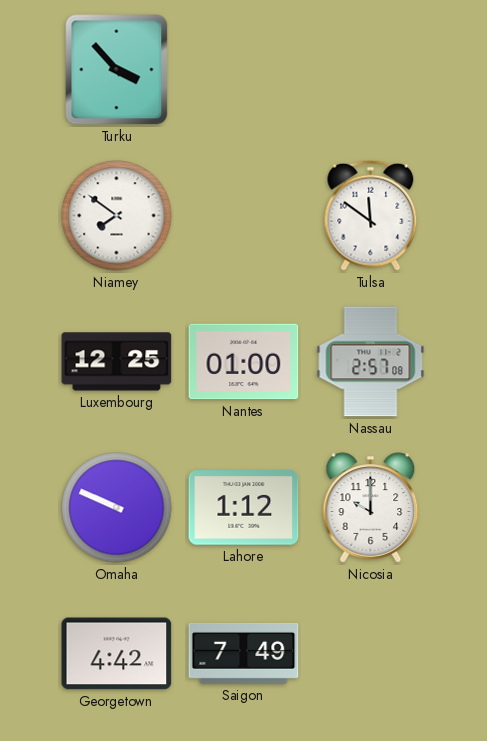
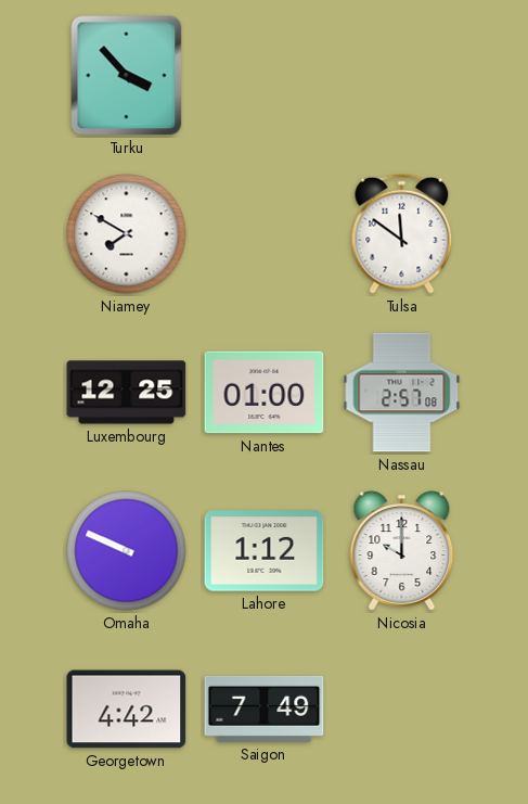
Niamey: 7:51 -> 7:50 (127, 234)
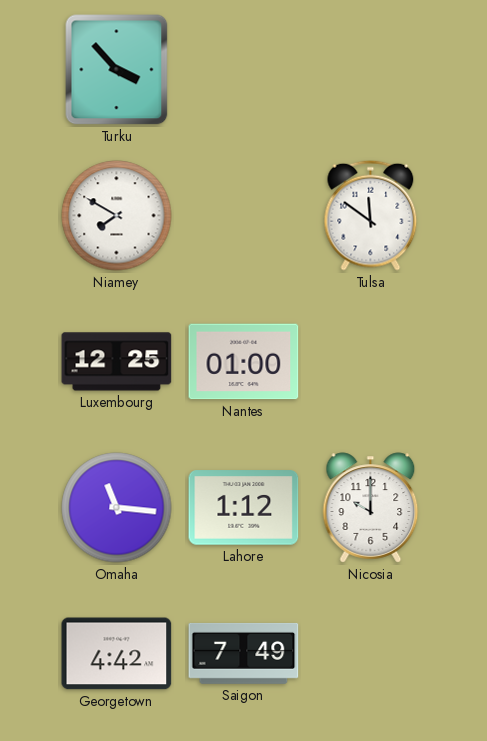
Nassau: 2:57 -> none (402, 393)
Omaha: 9:49 -> 11:16 (117, 508)
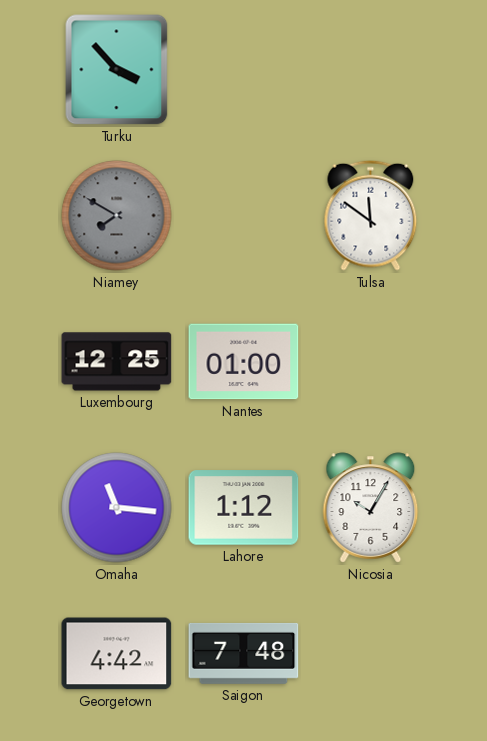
Niamey dial: white -> grey (117, 216)
Nicosia: 10:00 -> 10:05 (371, 508)
Saigon: 7:49 -> 7:48 (244, 653)
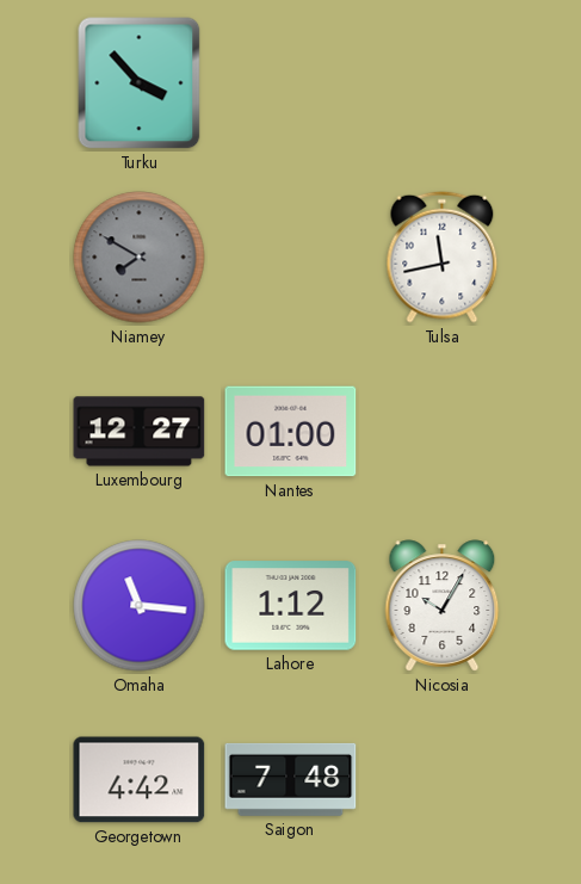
Tulsa: 11:51 -> 11:43 (443, 256)
Luxembourg: 12:25 -> 12:27 (140, 432)
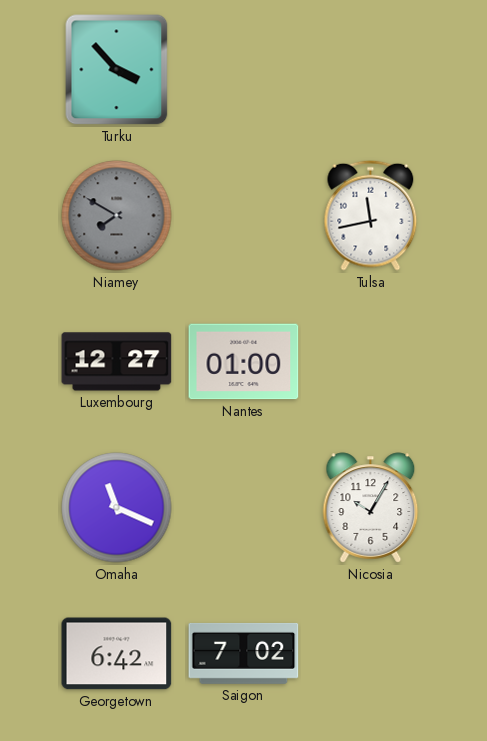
Omaha: 11:16 -> 11:19 (117, 508)
Lahore: 1:12 -> none (291, 606)
Georgetown: 4:42 -> 6:42 (117, 654)
Saigon: 7:48 -> 7:02 (244, 653)
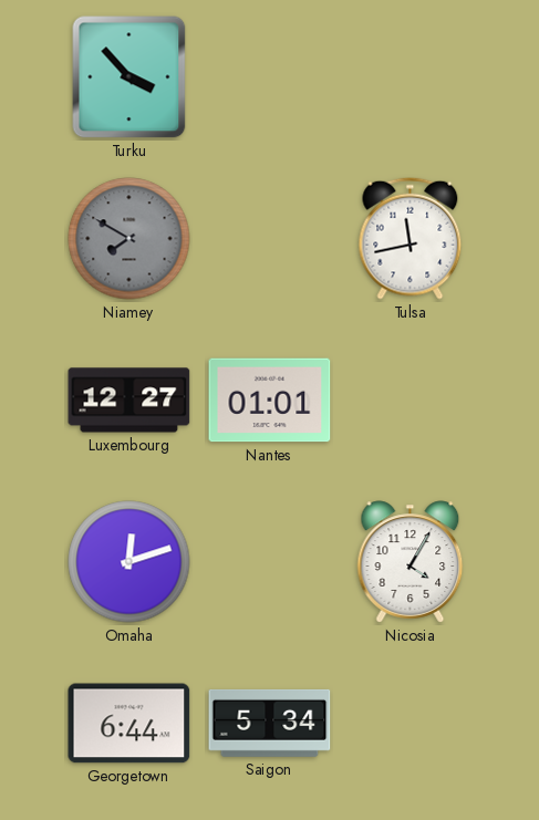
Nantes: 01:00 -> 01:01 (270, 401)
Omaha: 11:19 -> 12:12 (129, 562)
Nicosia: 10:05 -> 4:05 (411, 562)
Georgetown: 6:42 -> 6:44 (129, 724)
Saigon: 7:02 -> 5:34 (270, 723)
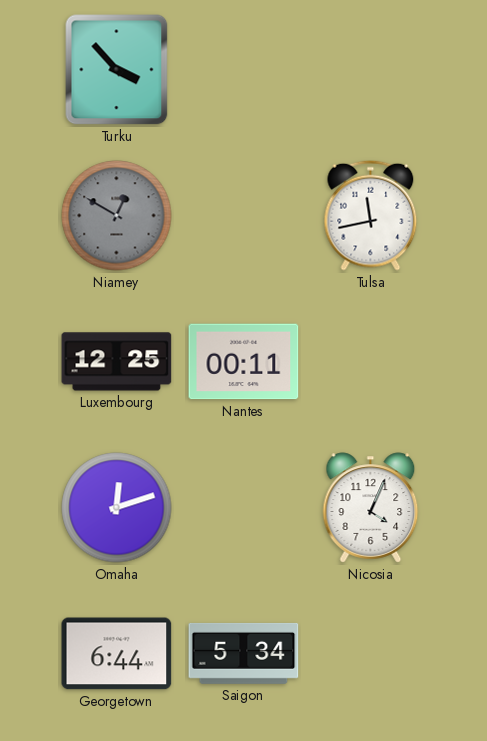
Niamey: 7:50 -> 12:50 (117, 216)
Luxembourg: 12:27 -> 12:25 (117, 362)
Nantes: 01:01 -> 00:11 (244, 362)
Nicosia: 4:05 -> 4:04 (371, 508)
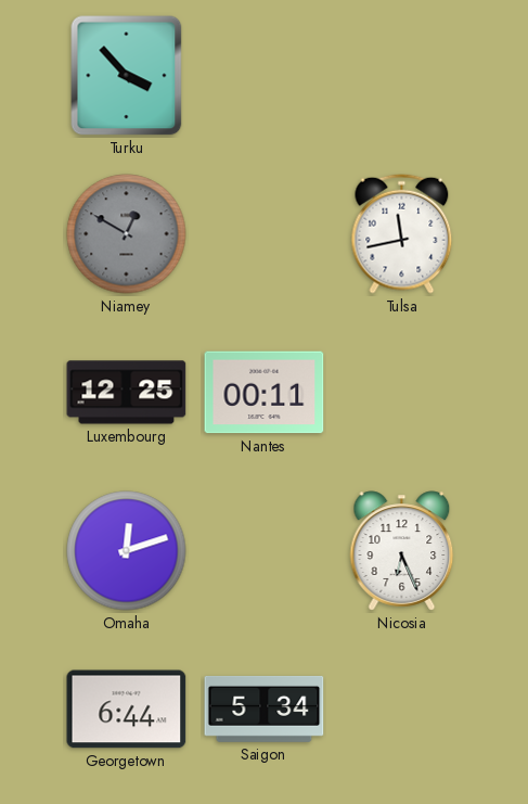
Nicosia: 4:04 -> 6:26 (402, 551)
